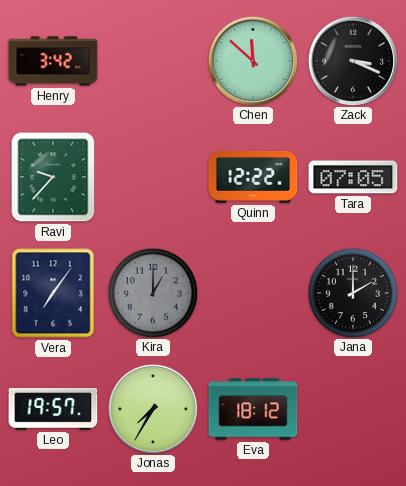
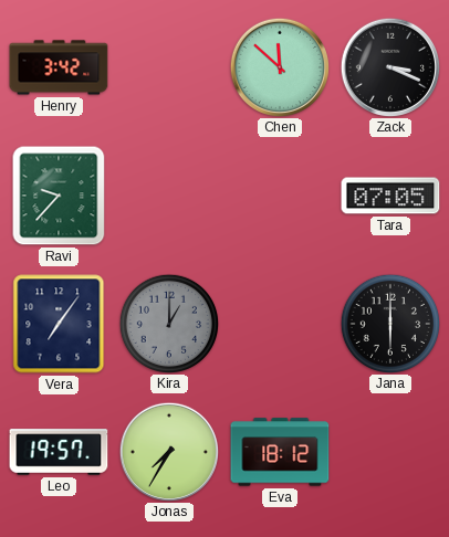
Quinn: 12:22 -> none (253, 178)
Jana: 2:00 -> 6:00 (389, 323)
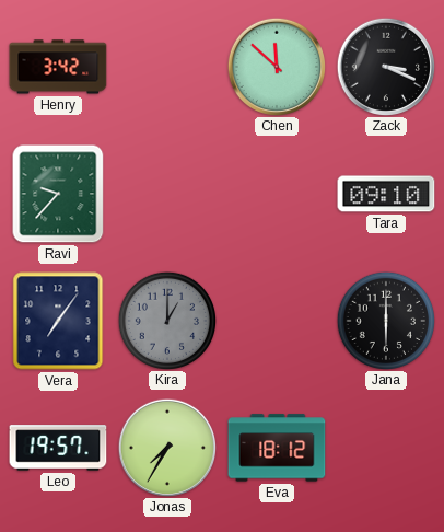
Tara: 07:05 -> 09:10 (386, 194)
